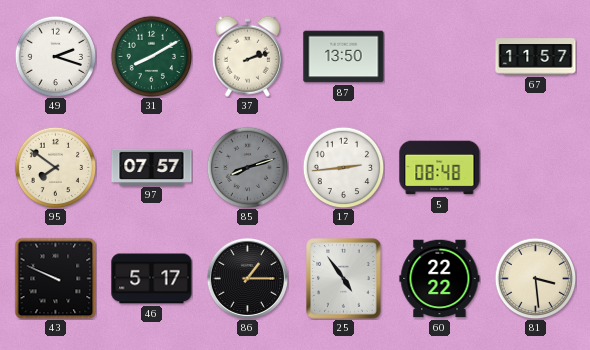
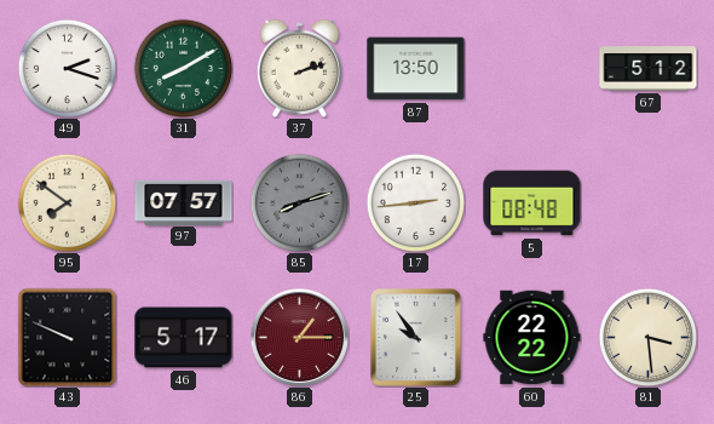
67: 11:57 -> 5:12 (649, 69)
86 dial: black -> burgundy (299, 337)
25: 4:54 -> 9:54 (416, 338)
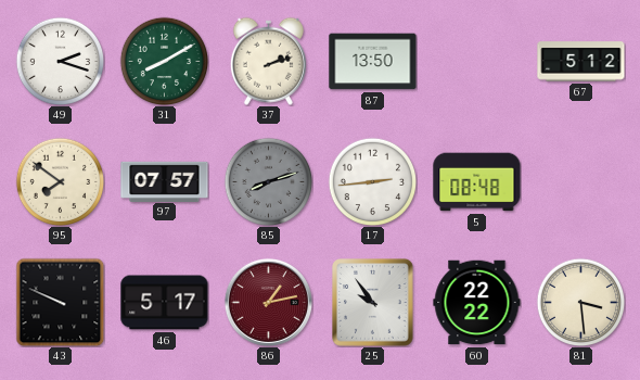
86: 1:15 -> 1:13 (268, 302)
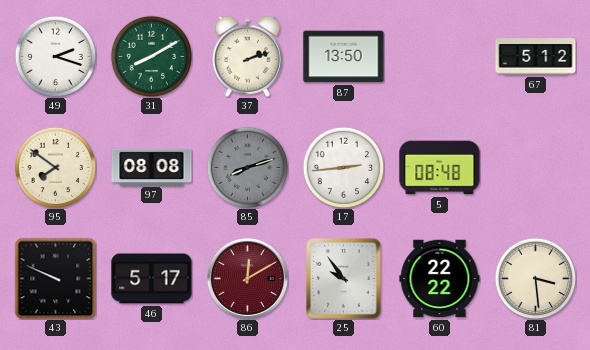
97: 07:57 -> 08:08 (152, 167)
86: 1:13 -> 12:10 (247, 278)
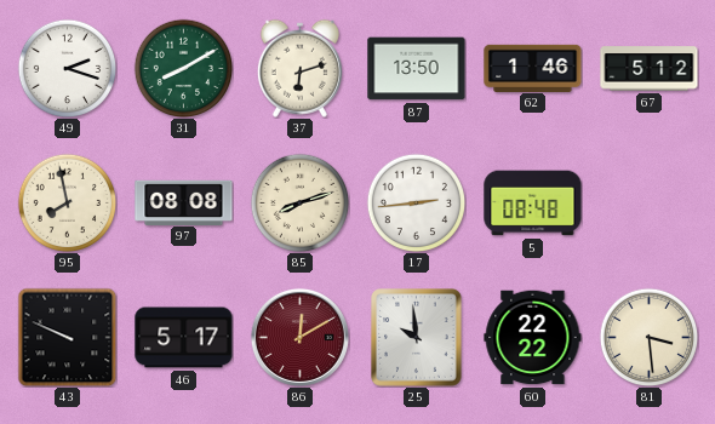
37: 2:12 -> 6:12 (299, 68)
62: none -> 1:46 (533, 68)
95: 7:51 -> 7:58 (67, 202)
85 dial: grey -> cream (299, 202)
25: 9:54 -> 9:59 (417, 338)
